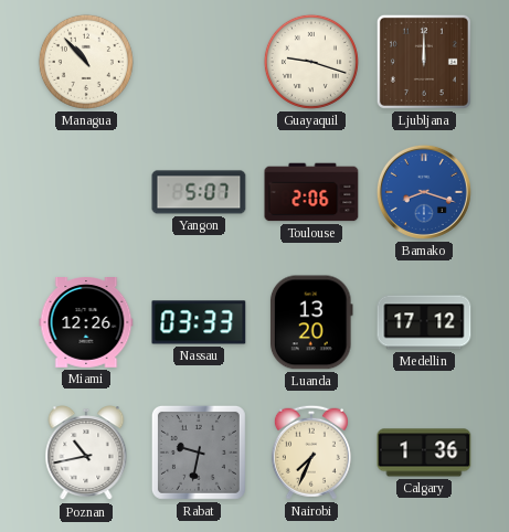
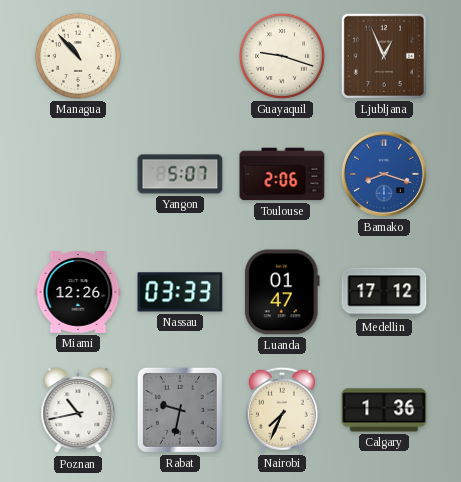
Ljubljana: 12:00 -> 12:56 (384, 56)
Luanda: 13:20 -> 01:47 (282, 292)
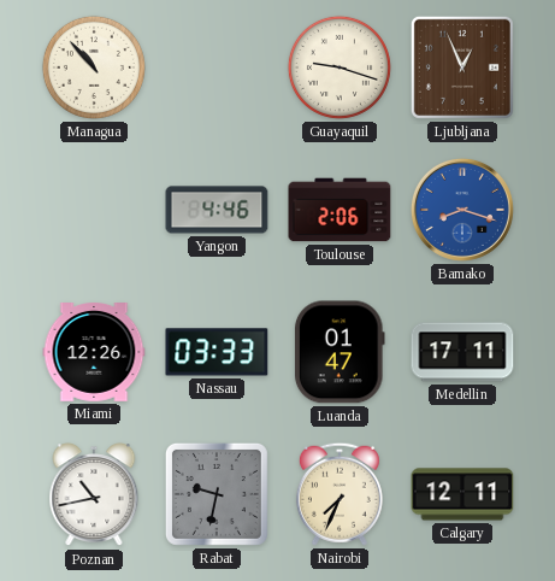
Yangon: 5:07 -> 4:46 (217, 210)
Medellin: 17:12 -> 17:11 (462, 352)
Calgary: 1:36 -> 12:11 (462, 494)
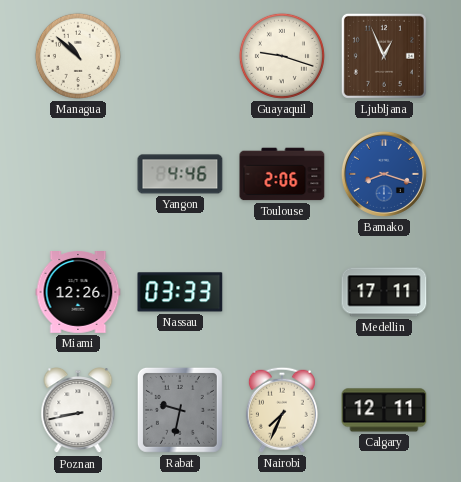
Managua: 10:53 -> 10:52 (78, 56)
Luanda: 01:47 -> none (340, 352)
Poznan: 10:43 -> 8:43 (78, 411)
